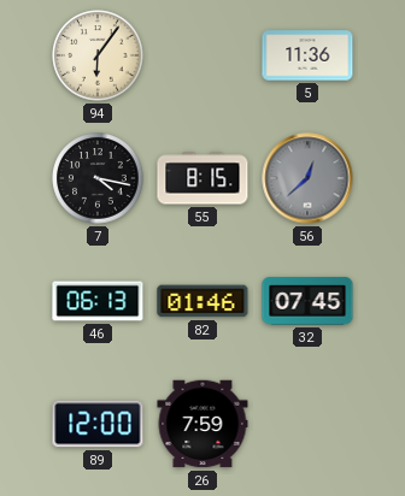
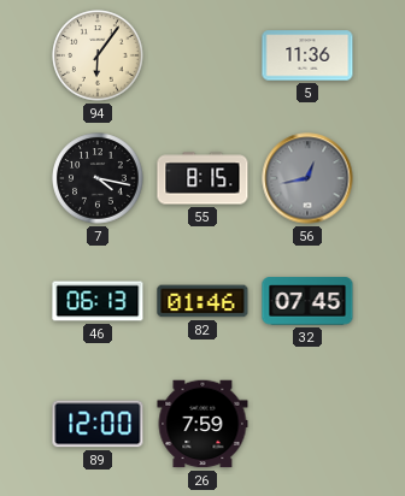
56: 12:38 -> 12:43 (307, 178)
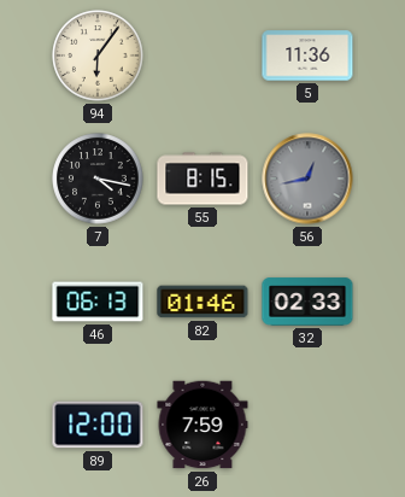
32: 07:45 -> 02:33 (307, 302)
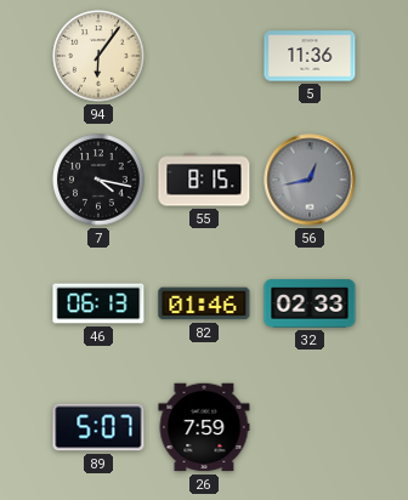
89: 12:00 -> 5:07 (98, 427)
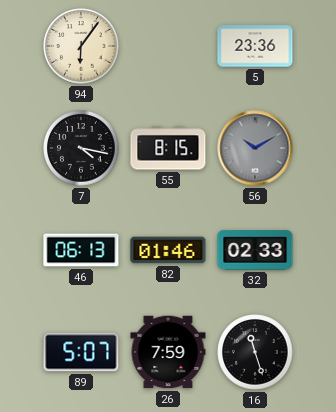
5: 11:36 -> 23:36 (255, 46)
56: 12:43 -> 10:10 (255, 148)
16: none -> 11:27 (255, 352)
